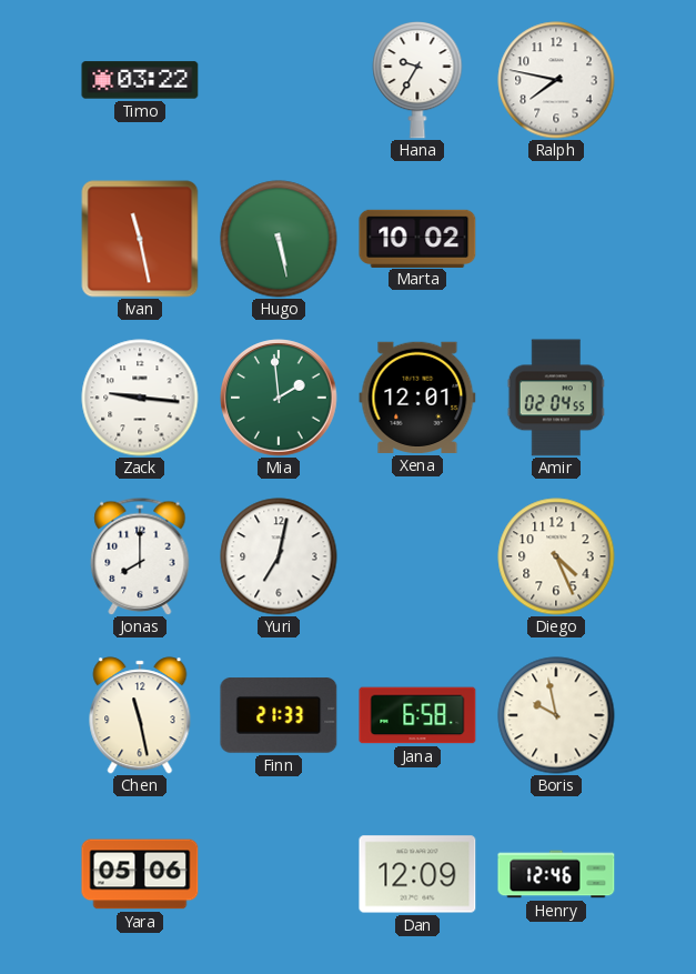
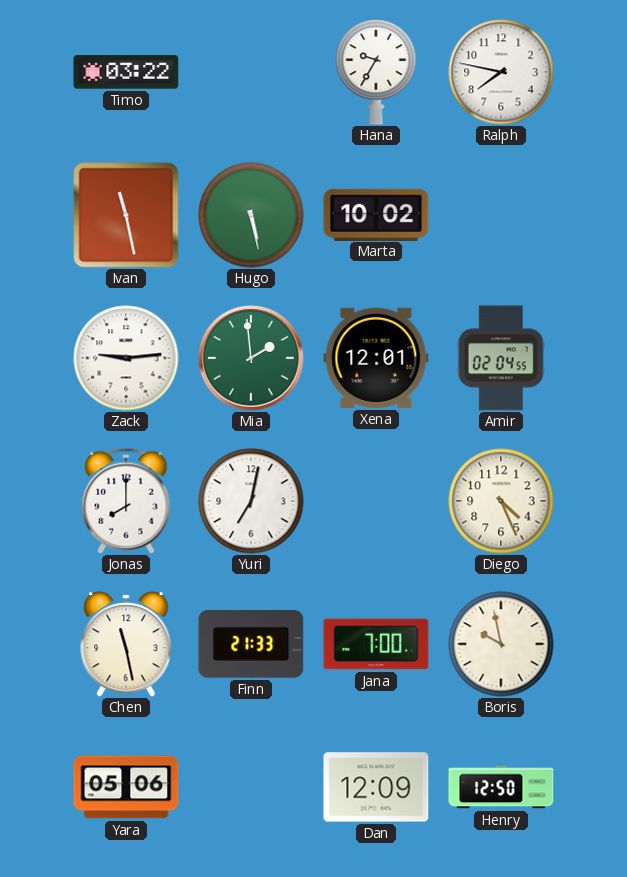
Zack: 9:16 -> 9:14 (126, 358)
Jana: 6:58 -> 7:00 (376, 644)
Henry: 12:46 -> 12:50 (501, 787)
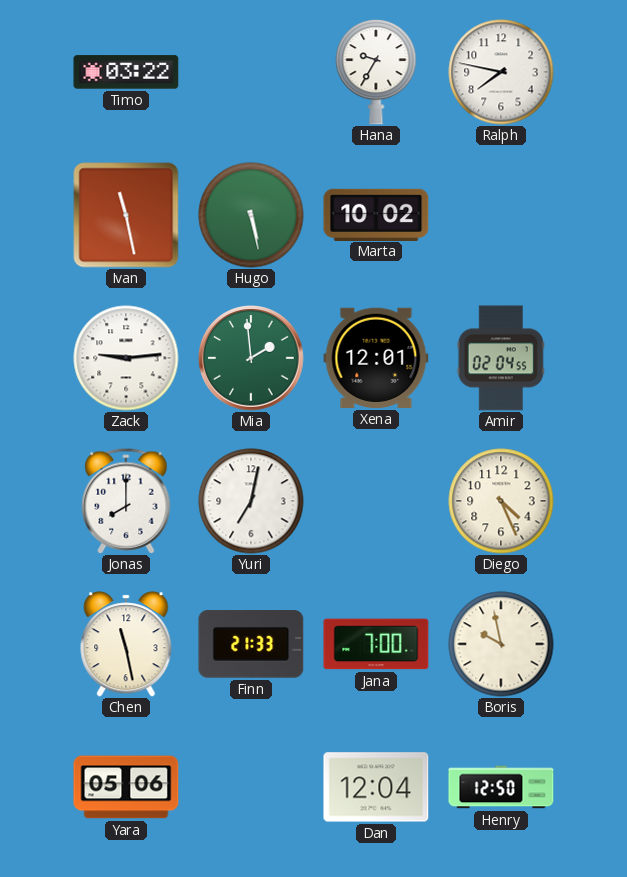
Dan: 12:09 -> 12:04 (376, 787)
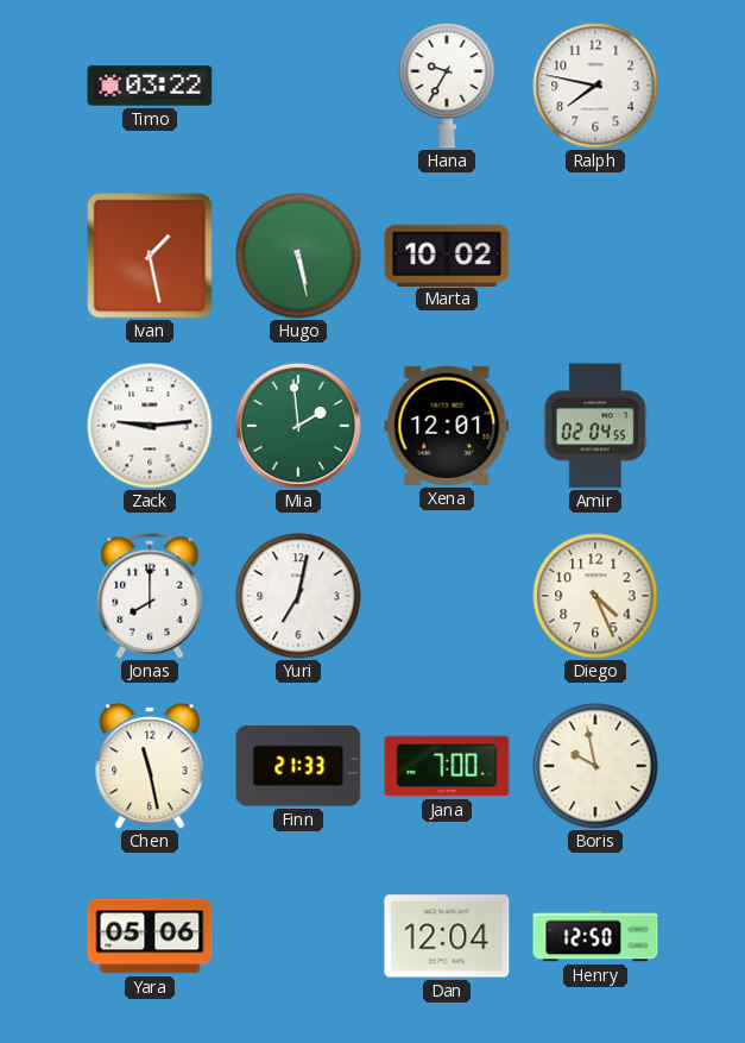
Ivan: 11:28 -> 1:28 (150, 256)
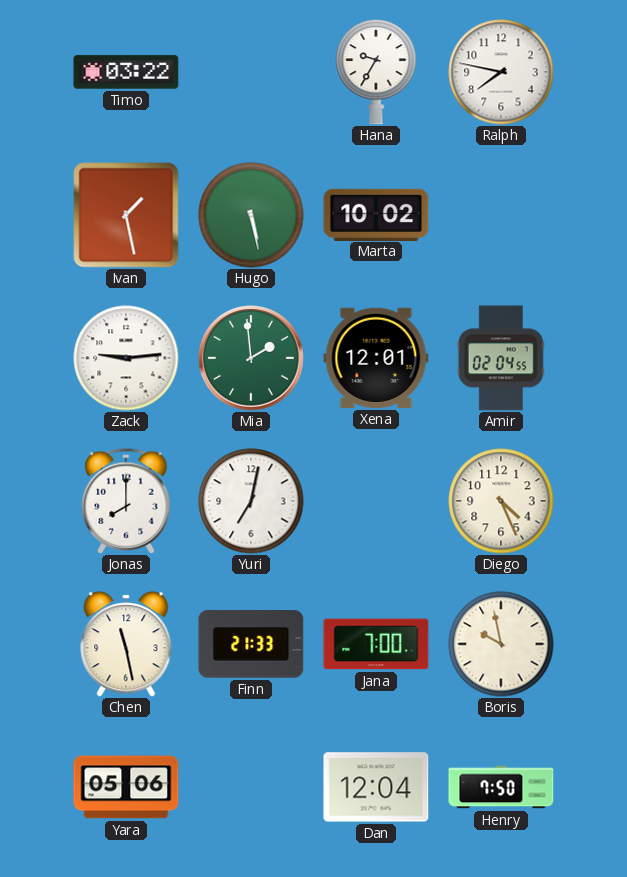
Henry: 12:50 -> 7:50 (501, 787)
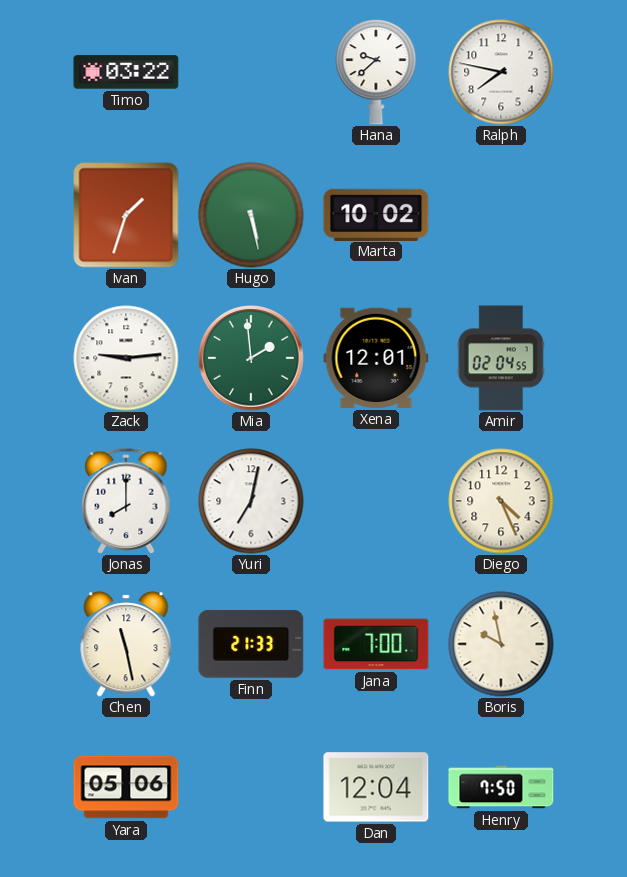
Hana: 9:35 -> 9:38 (376, 72)
Ivan: 1:28 -> 1:33 (126, 215)
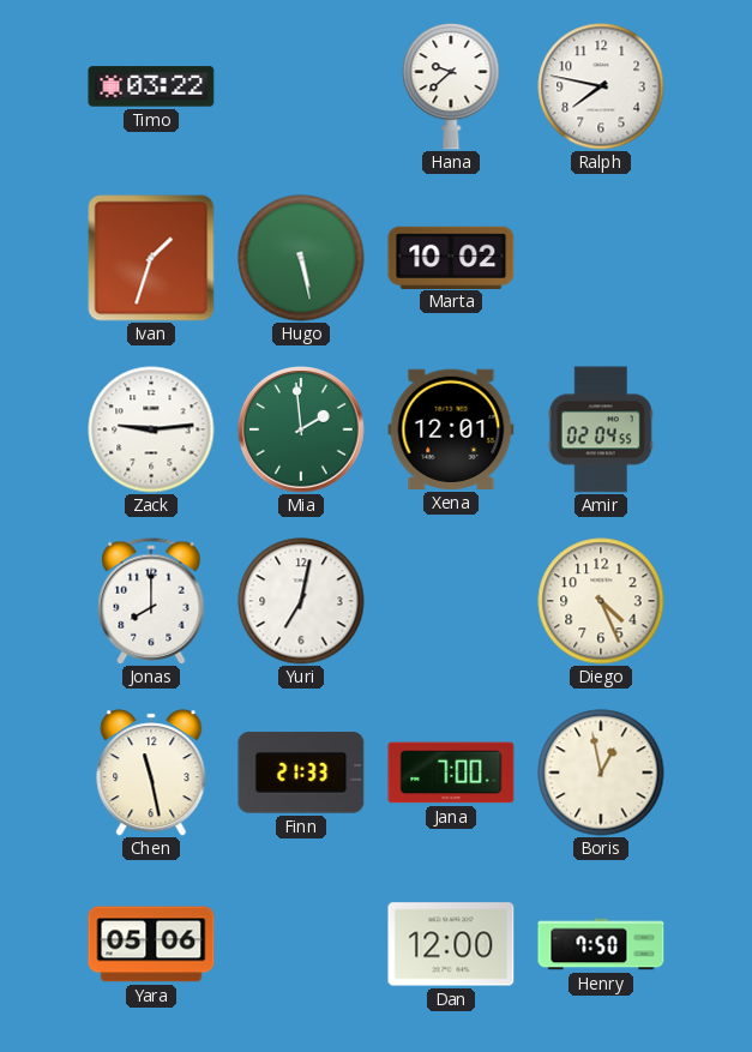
Boris: 9:58 -> 12:58 (601, 773)
Dan: 12:04 -> 12:00 (451, 944)
